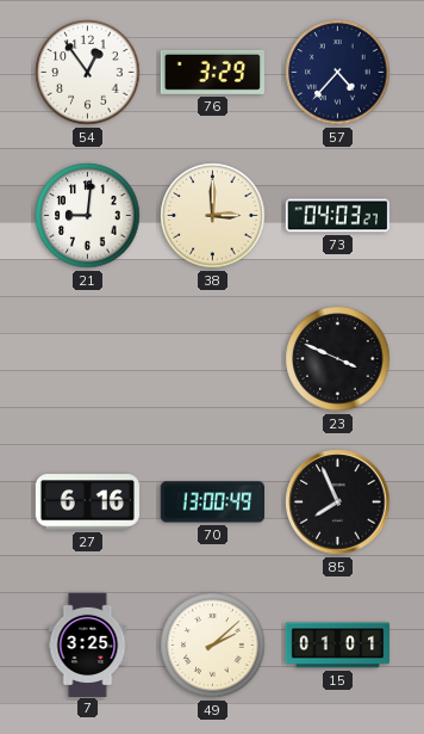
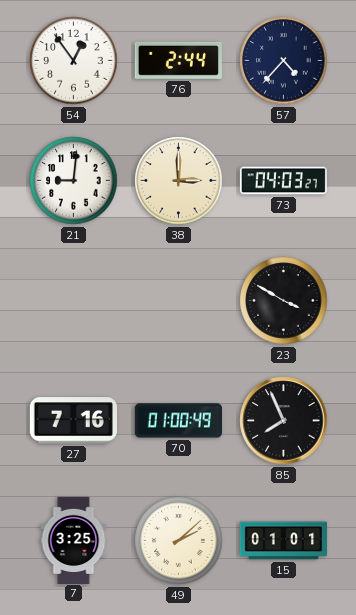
76: 3:29 -> 2:44 (178, 60)
23: 3:49 -> 3:50 (284, 301)
27: 6:16 -> 7:16 (73, 421)
70: 13:00 -> 01:00 (178, 421)
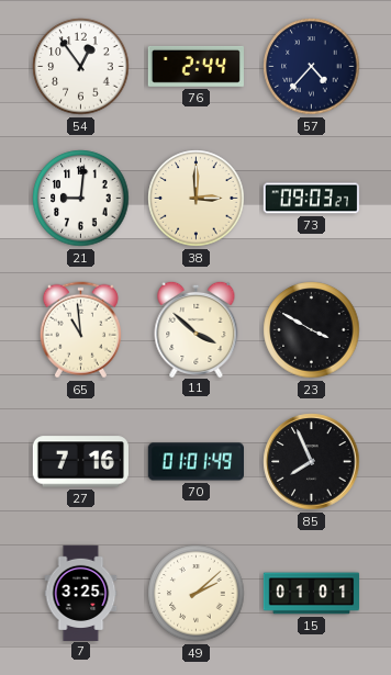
73: 04:03 -> 09:03 (311, 199)
65: none -> 10:59 (80, 330)
11: none -> 3:52 (197, 328)
70: 01:00 -> 01:01 (195, 462)
